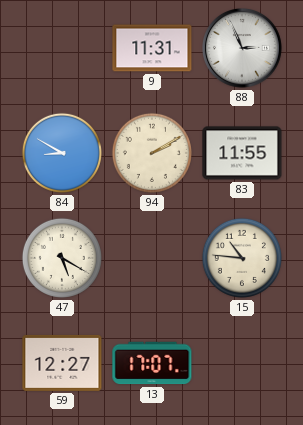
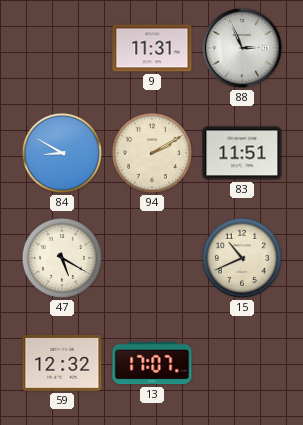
83: 11:55 -> 11:51 (242, 153)
15: 10:46 -> 10:41 (242, 258)
59: 12:27 -> 12:32 (62, 363)
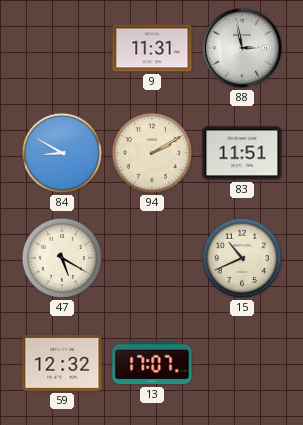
88: 2:56 -> 2:58 (243, 49)
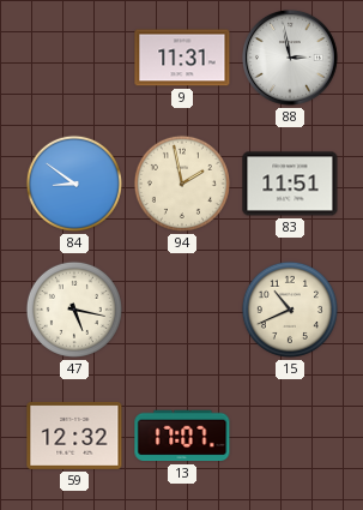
84: 8:50 -> 8:51 (74, 184)
94: 2:10 -> 1:58 (182, 184)
47: 5:20 -> 5:17 (74, 310)
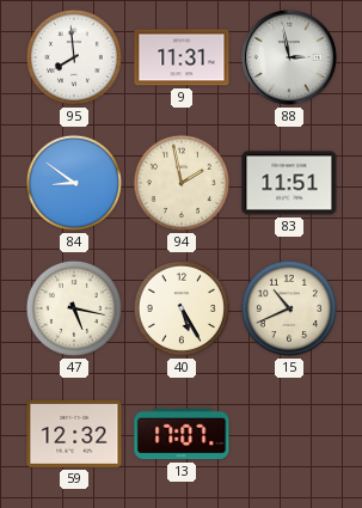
95: none -> 7:59 (74, 57)
40: none -> 5:25 (182, 308)
